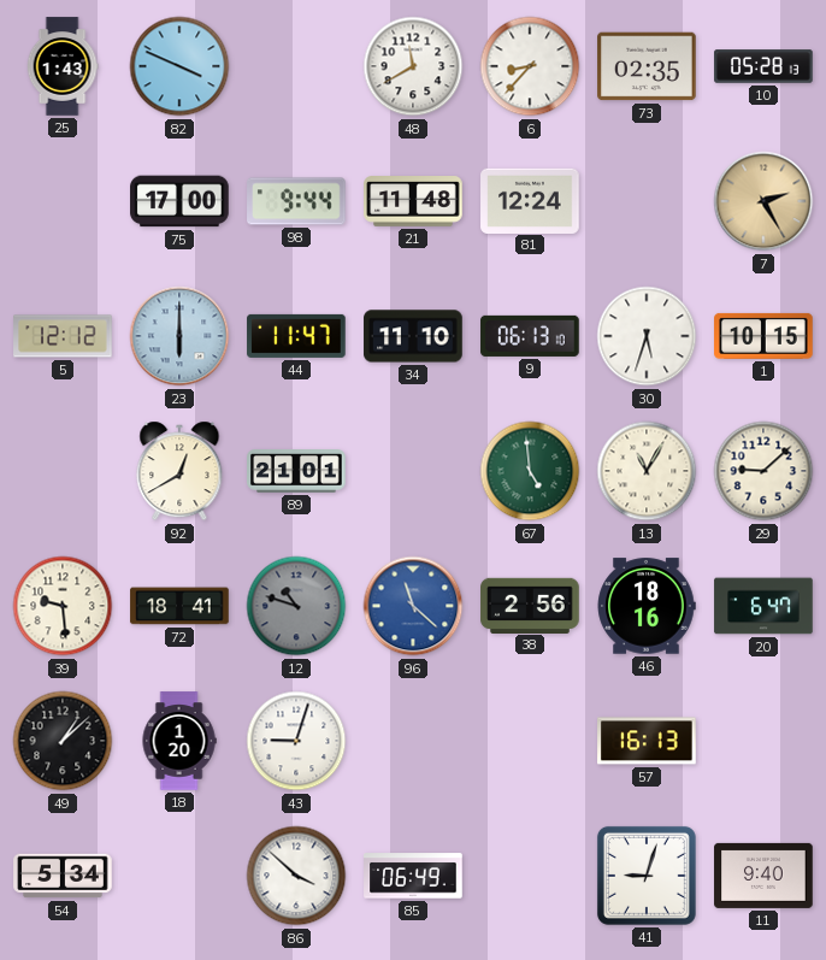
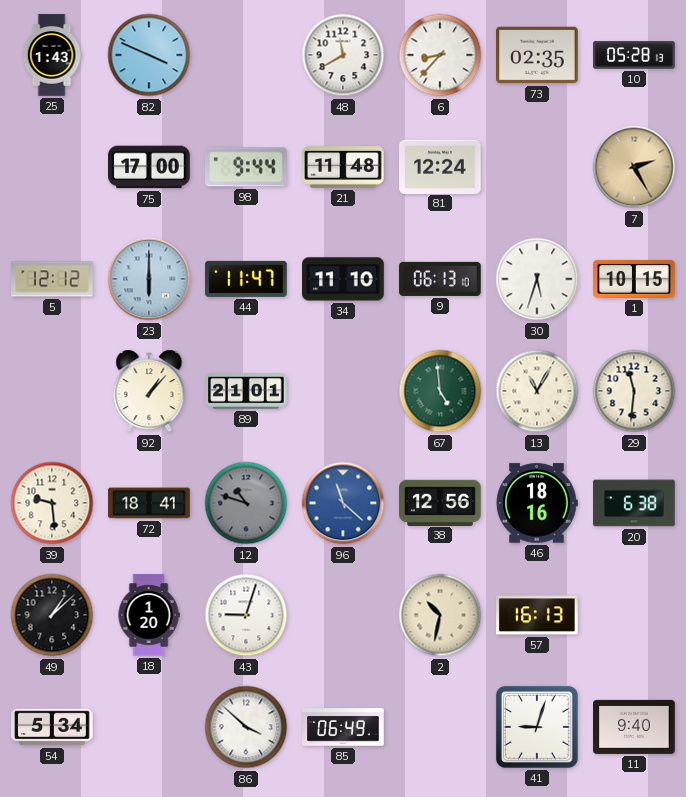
92: 12:40 -> 1:07 (149, 391)
29: 9:08 -> 11:31 (634, 391)
38: 2:56 -> 12:56 (440, 502)
20: 6:47 -> 6:38 (634, 503)
2: none -> 10:32 (440, 615)
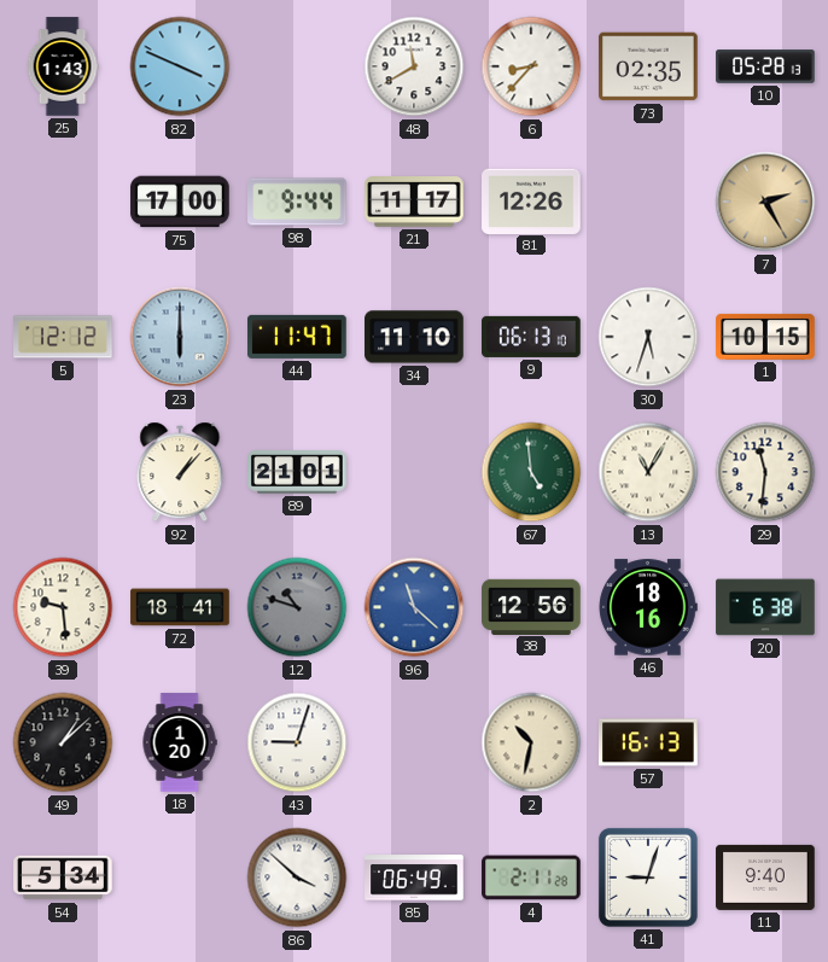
21: 11:48 -> 11:17 (414, 203)
81: 12:24 -> 12:26 (531, 200)
4: none -> 2:11 (531, 878)
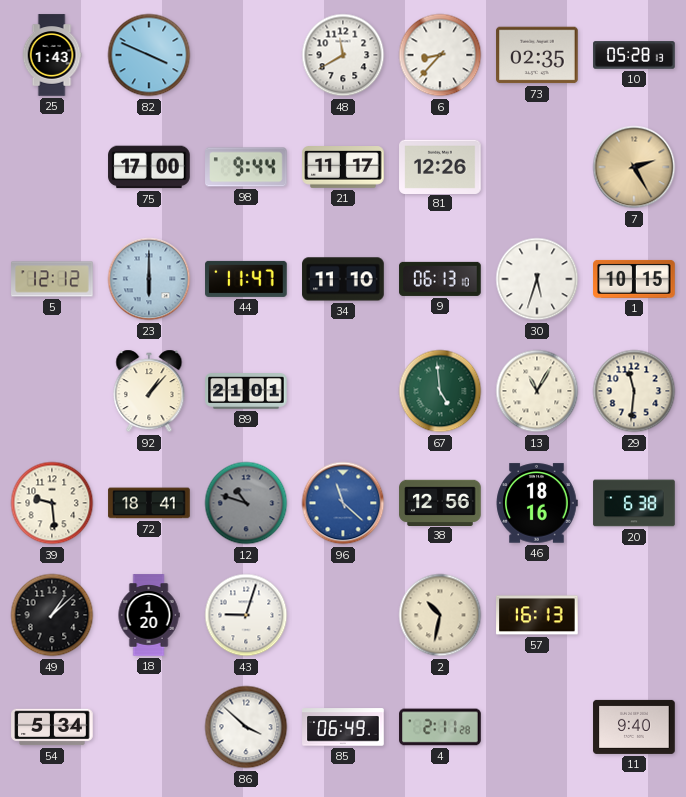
41: 9:03 -> none (648, 878)
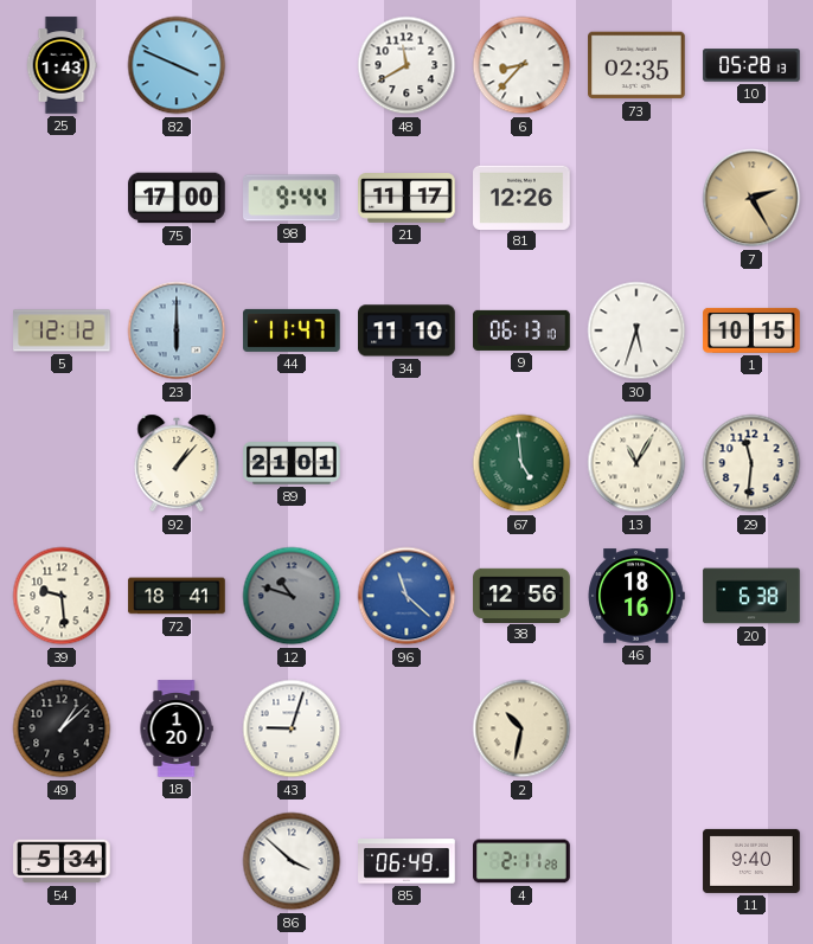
57: 16:13 -> none (537, 615)
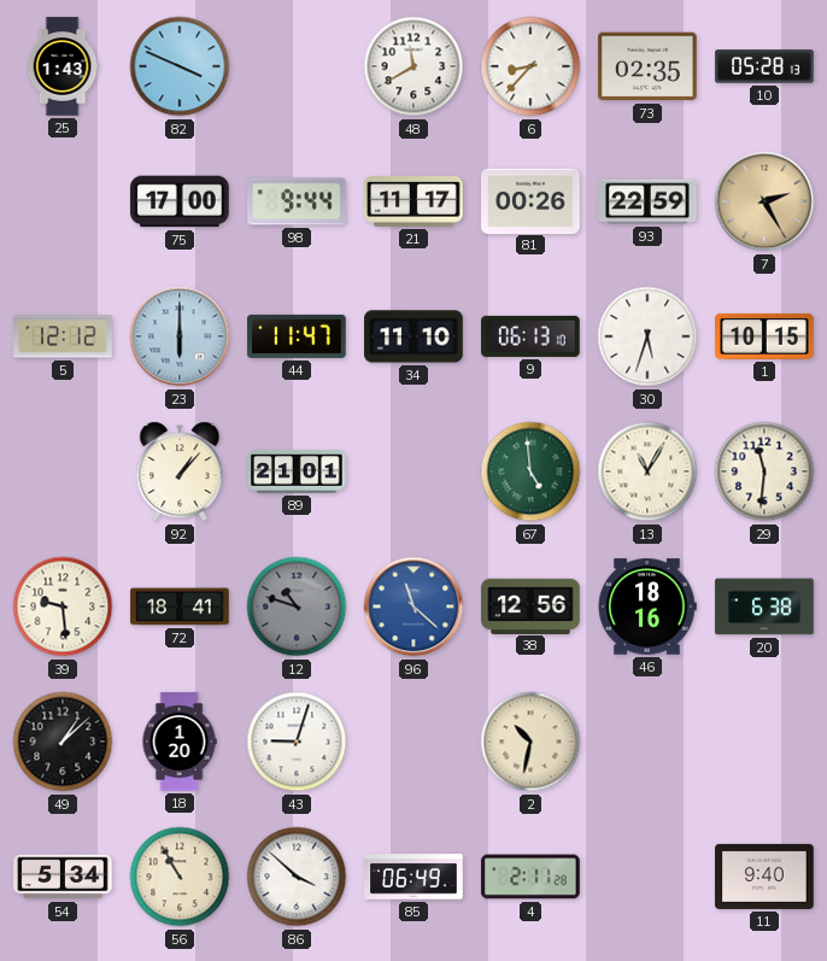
81: 12:26 -> 00:26 (530, 200)
93: none -> 22:59 (647, 201)
56: none -> 10:55 (180, 877)
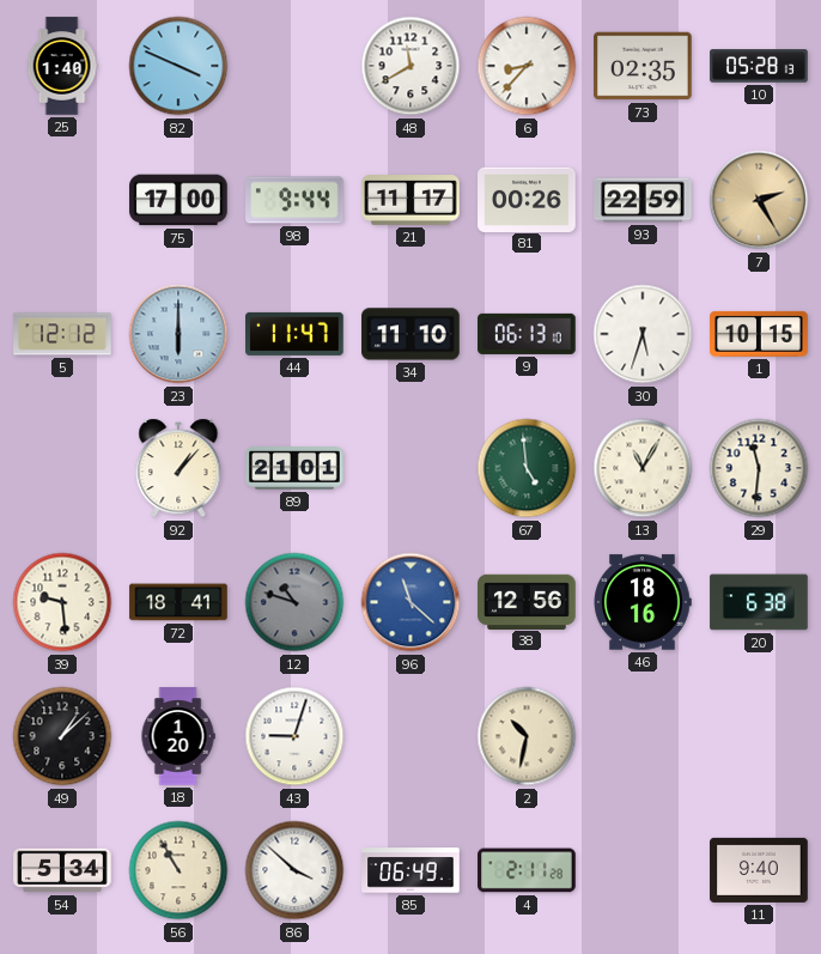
25: 1:43 -> 1:40 (62, 66)
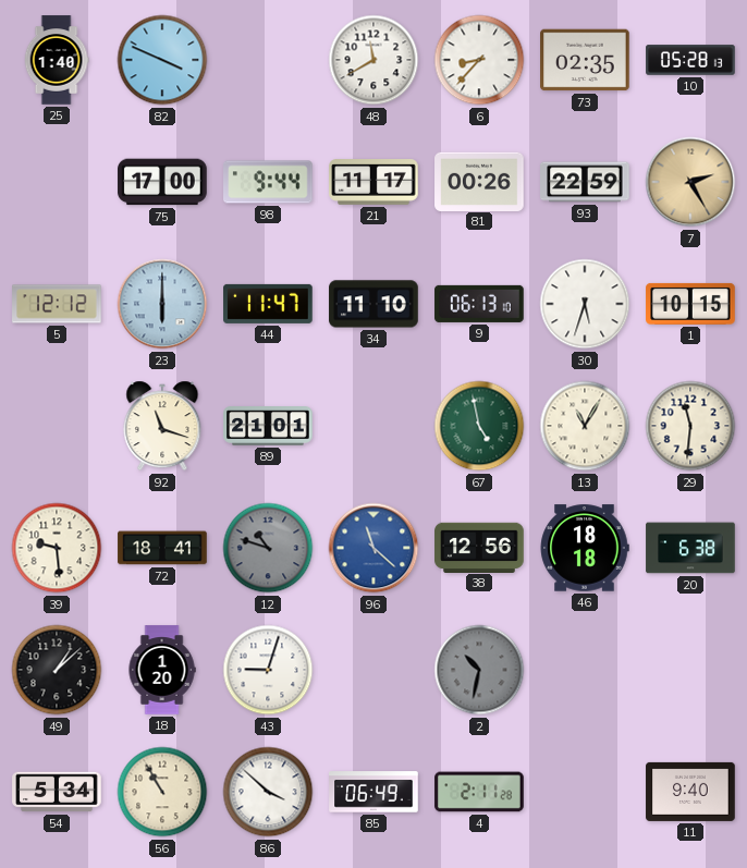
92: 1:07 -> 11:18 (162, 426)
67: 4:59 -> 4:58 (479, 426)
46: 18:16 -> 18:18 (585, 548)
2 dial: cream -> grey (479, 670)
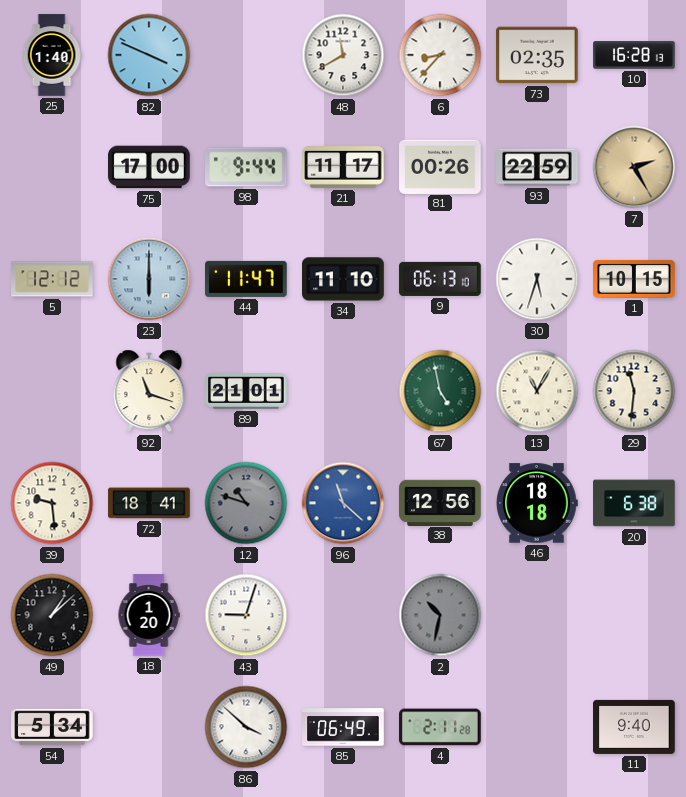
10: 05:28 -> 16:28 (634, 55)
56: 10:55 -> none (162, 792)
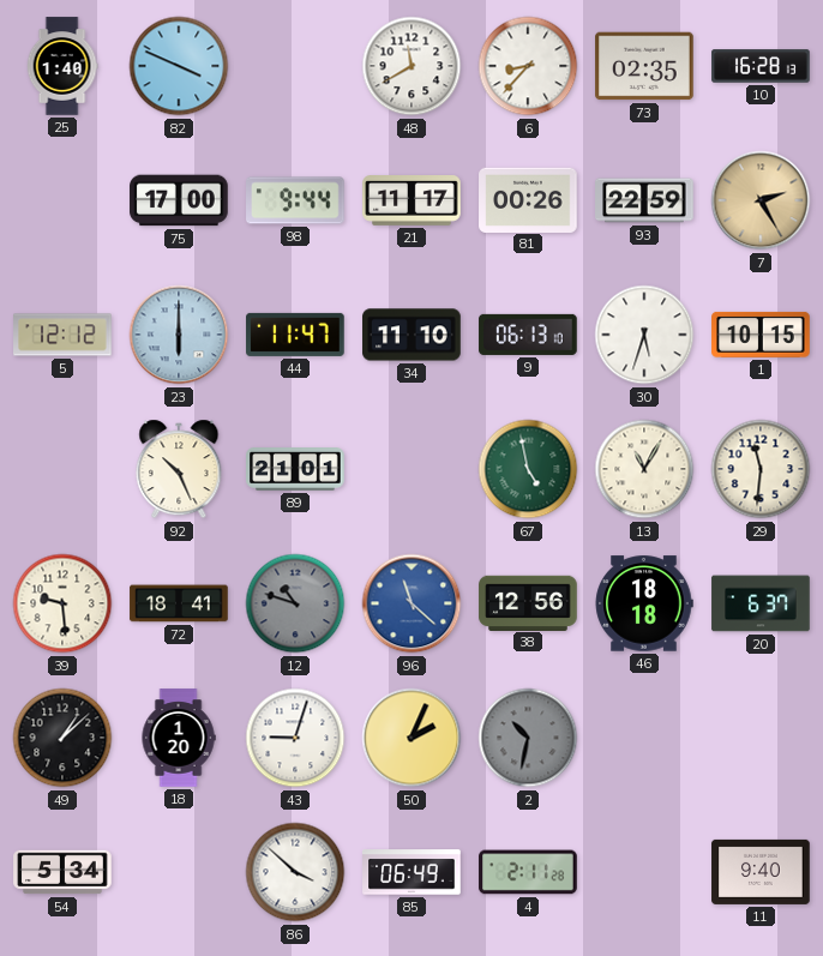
92: 11:18 -> 10:26 (179, 469)
20: 6:38 -> 6:37 (761, 603)
50: none -> 2:04 (411, 738)
